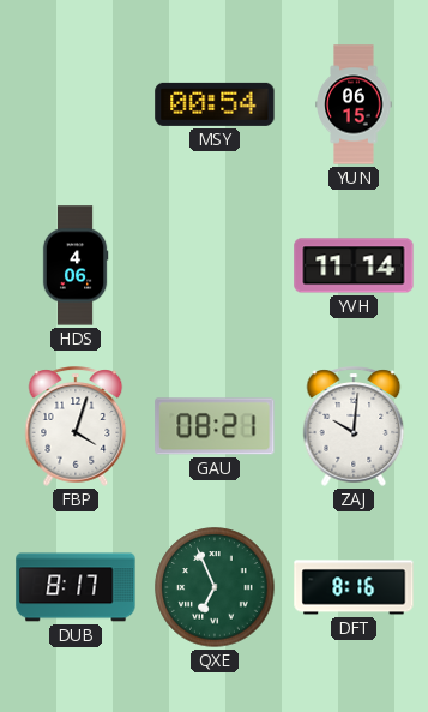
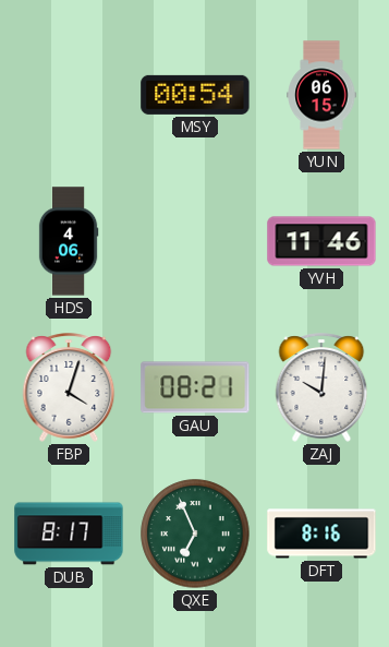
YVH: 11:14 -> 11:46 (321, 241)
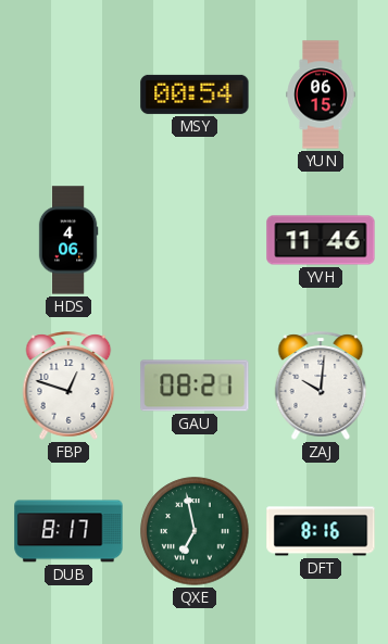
FBP: 4:03 -> 12:48 (68, 386)
QXE: 6:56 -> 6:58 (195, 531)
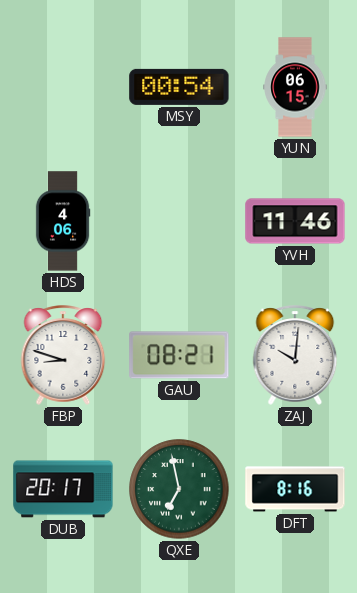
FBP: 12:48 -> 8:48 (63, 355)
DUB: 8:17 -> 20:17 (63, 489)
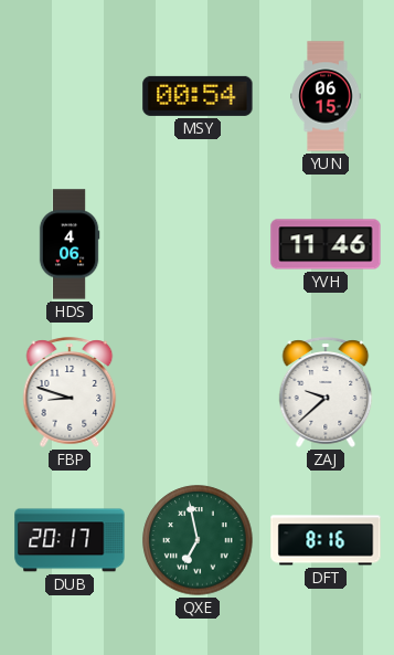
GAU: 08:21 -> none (179, 355)
ZAJ: 10:01 -> 9:38 (326, 392)
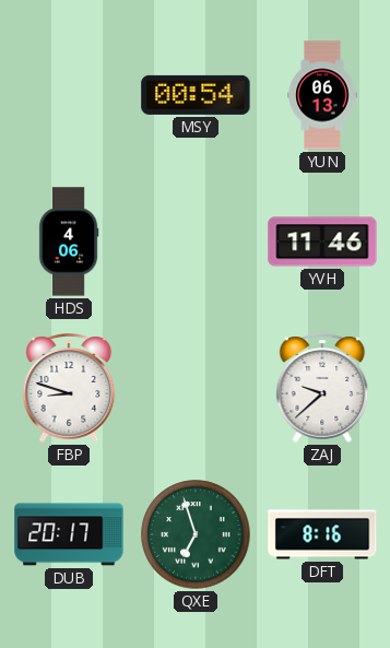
YUN: 06:15 -> 06:13 (322, 95)
QXE: 6:58 -> 6:57 (196, 534)
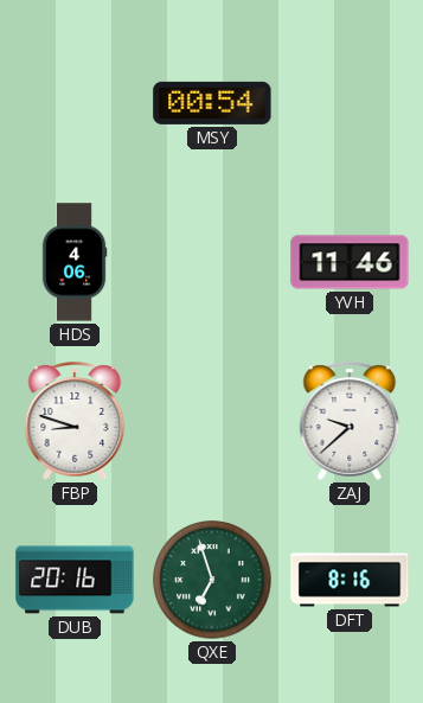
YUN: 06:13 -> none (322, 95)
DUB: 20:17 -> 20:16 (75, 580)
